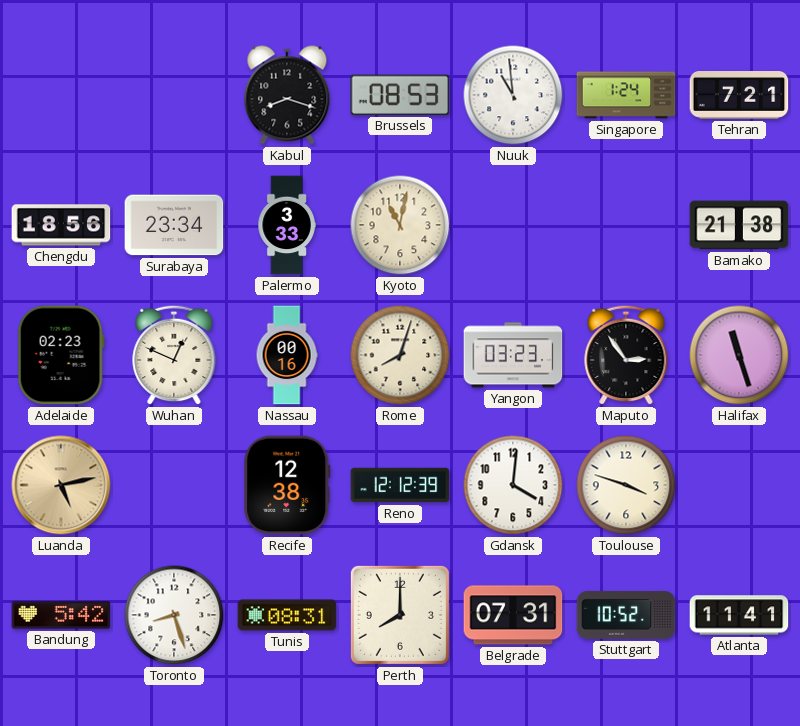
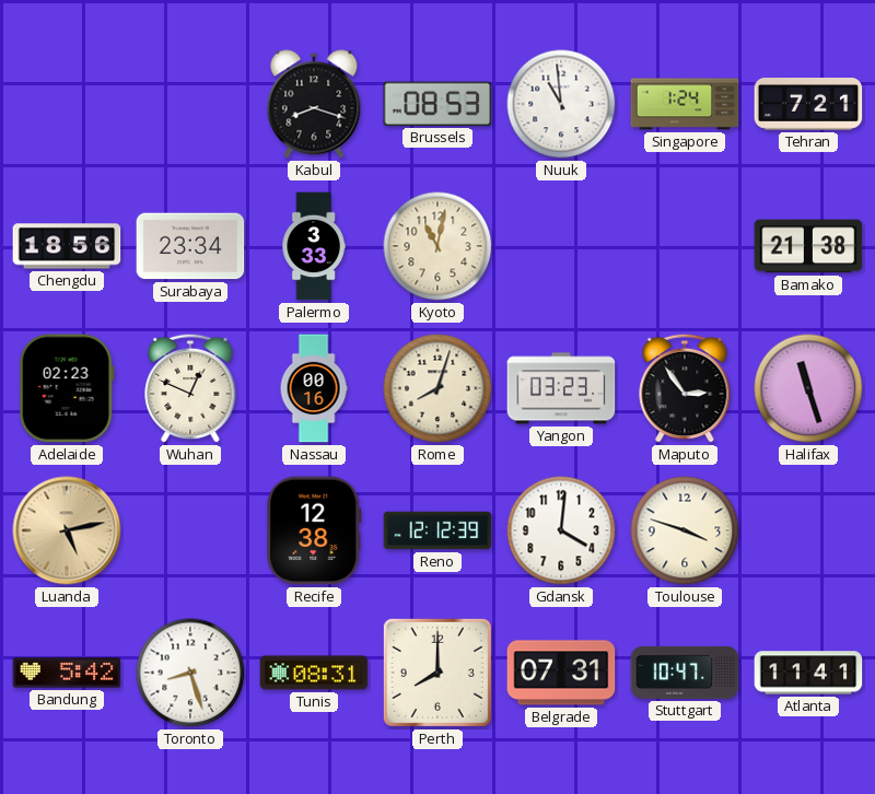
Stuttgart: 10:52 -> 10:47 (685, 673)
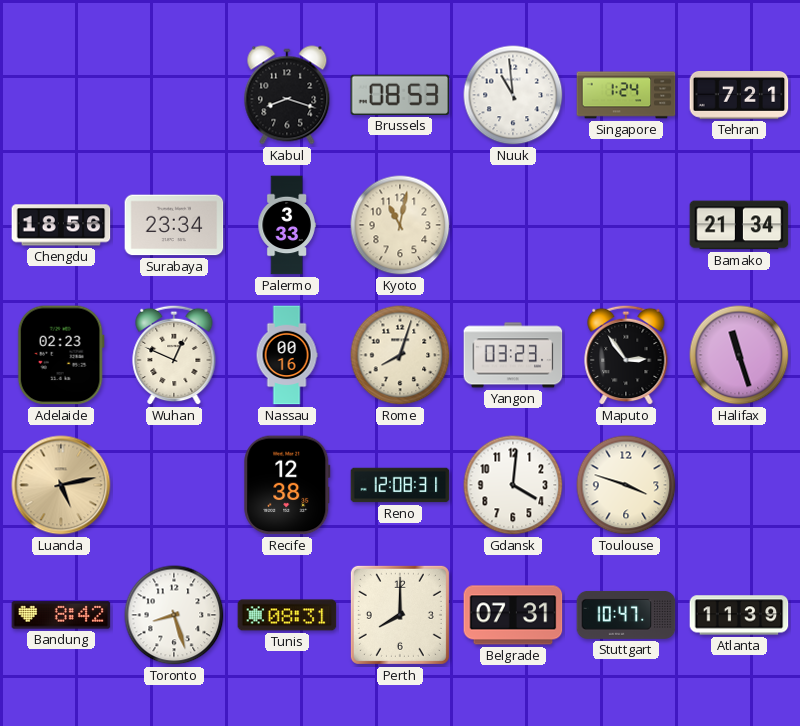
Bamako: 21:38 -> 21:34 (739, 225)
Reno: 12:12 -> 12:08 (400, 485)
Bandung: 5:42 -> 8:42 (61, 615)
Atlanta: 11:41 -> 11:39 (739, 615)
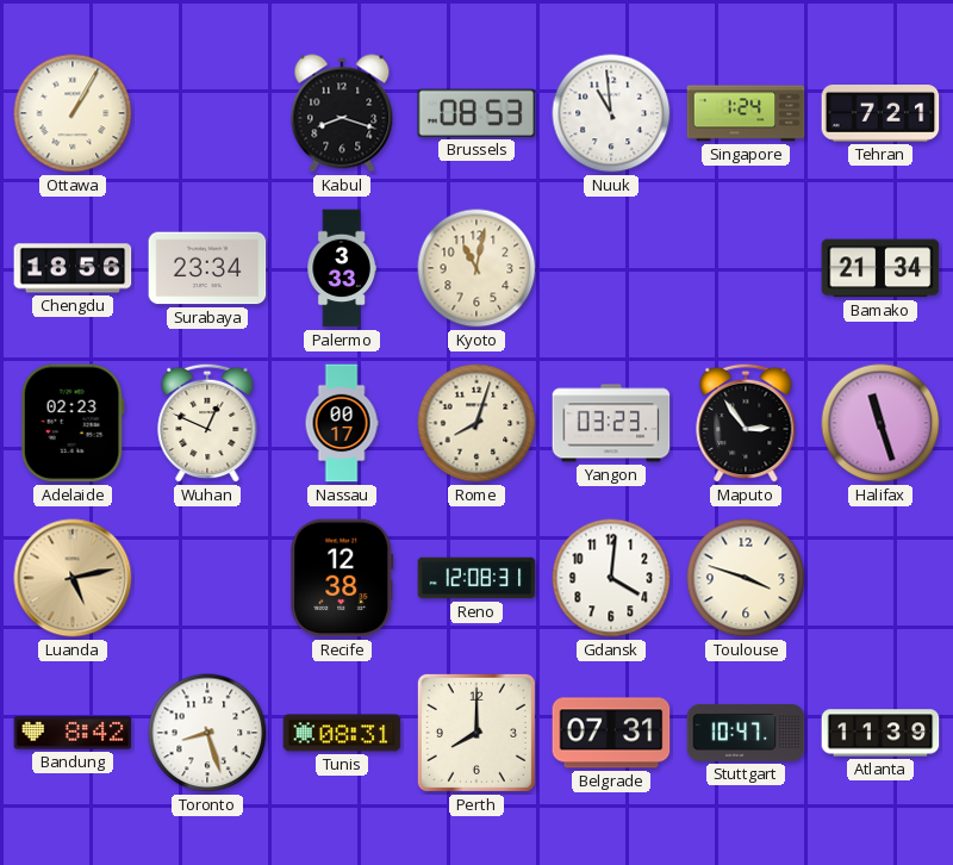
Ottawa: none -> 1:05 (73, 113)
Nassau: 00:16 -> 00:17 (342, 423)
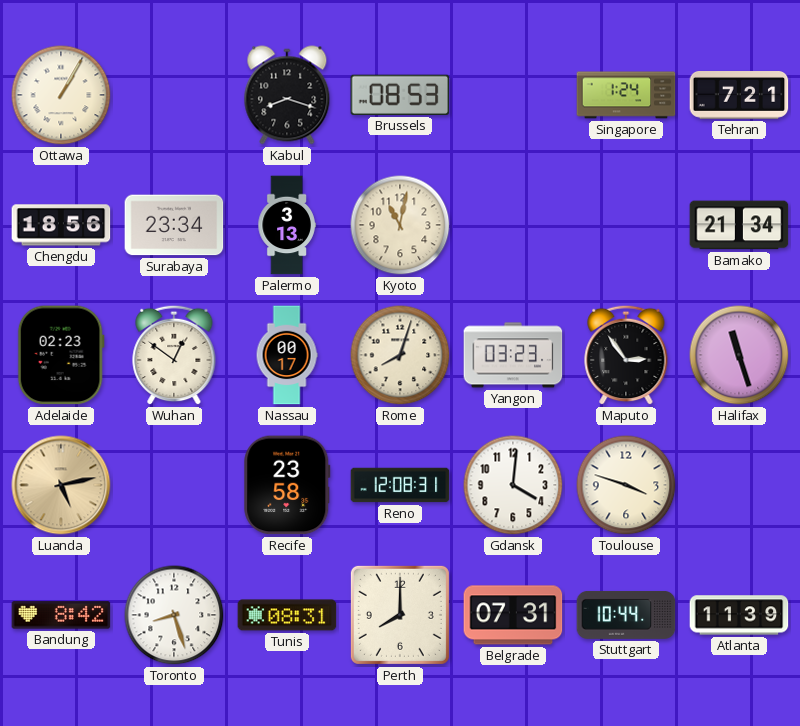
Nuuk: 10:59 -> none (611, 113)
Palermo: 3:33 -> 3:13 (287, 225)
Wuhan: 12:49 -> 12:51 (174, 355)
Recife: 12:38 -> 23:58 (287, 485)
Stuttgart: 10:47 -> 10:44 (626, 615)
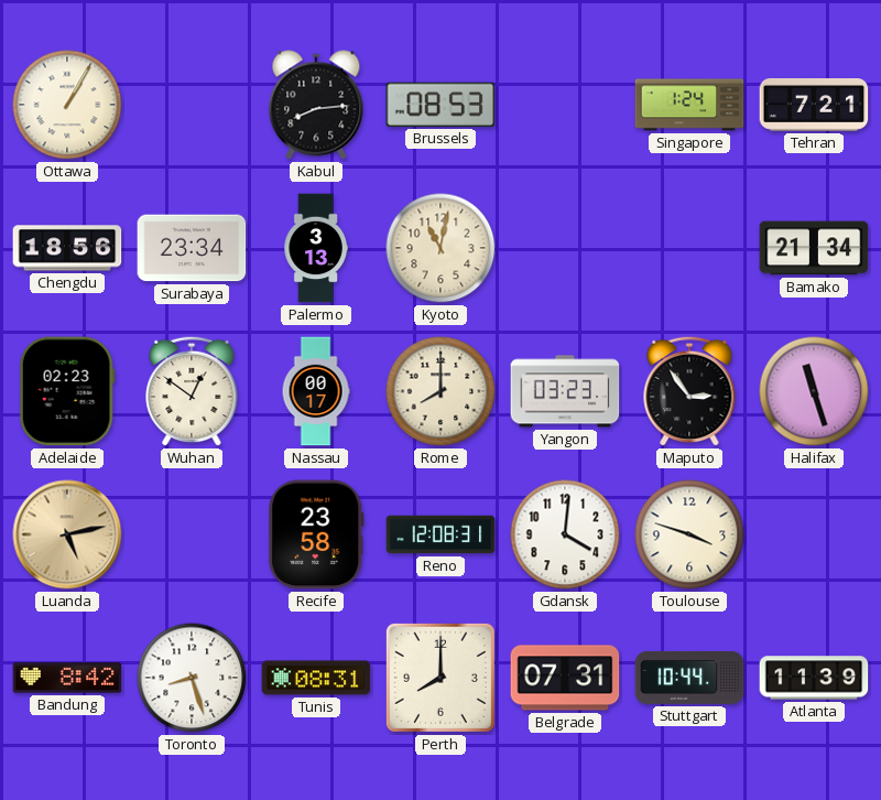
Kabul: 8:18 -> 8:14 (316, 105)
Rome: 8:03 -> 8:00 (440, 391)
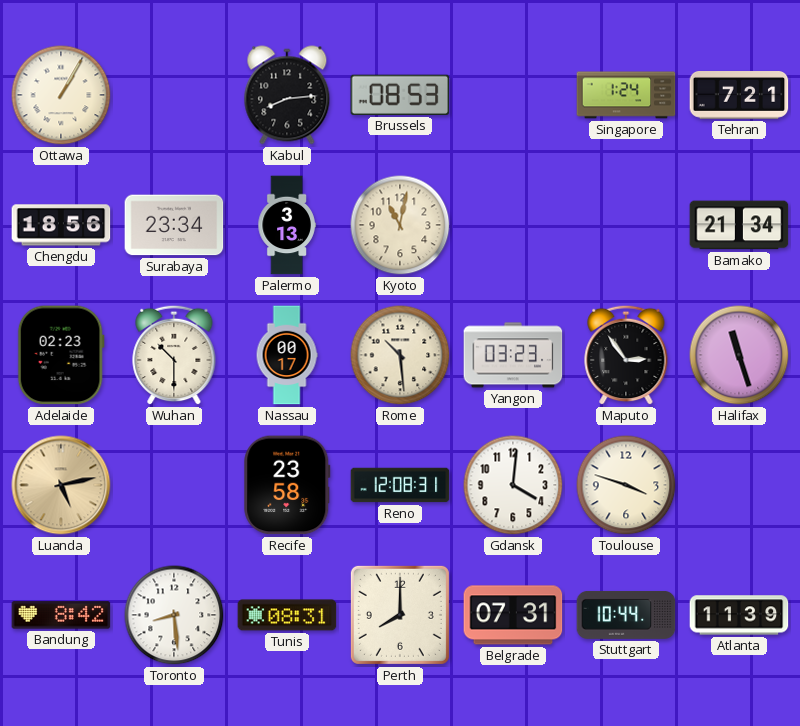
Wuhan: 12:51 -> 10:30 (174, 355)
Rome: 8:00 -> 10:29 (400, 355)
Toronto: 8:27 -> 8:29 (174, 615)
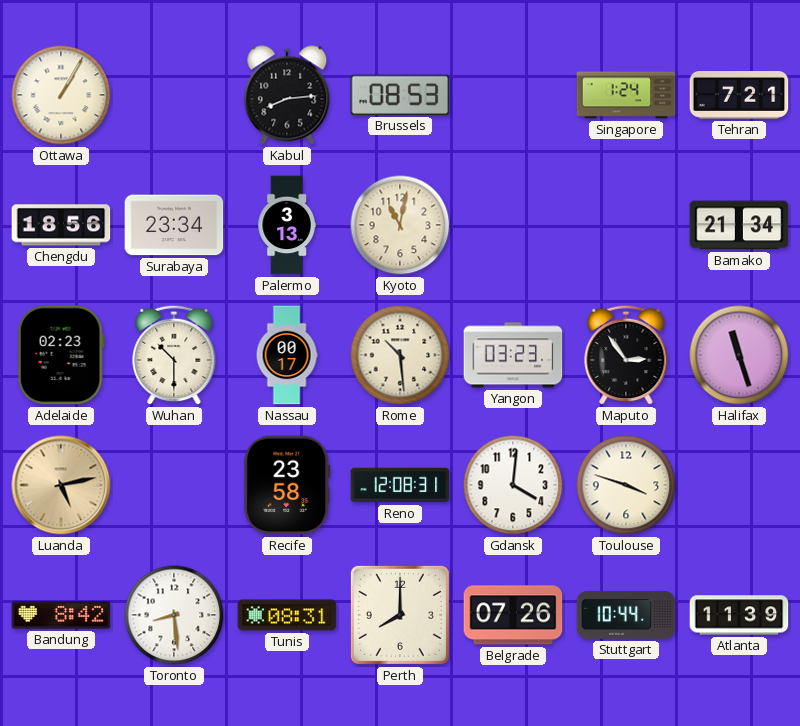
Belgrade: 07:31 -> 07:26 (513, 615)
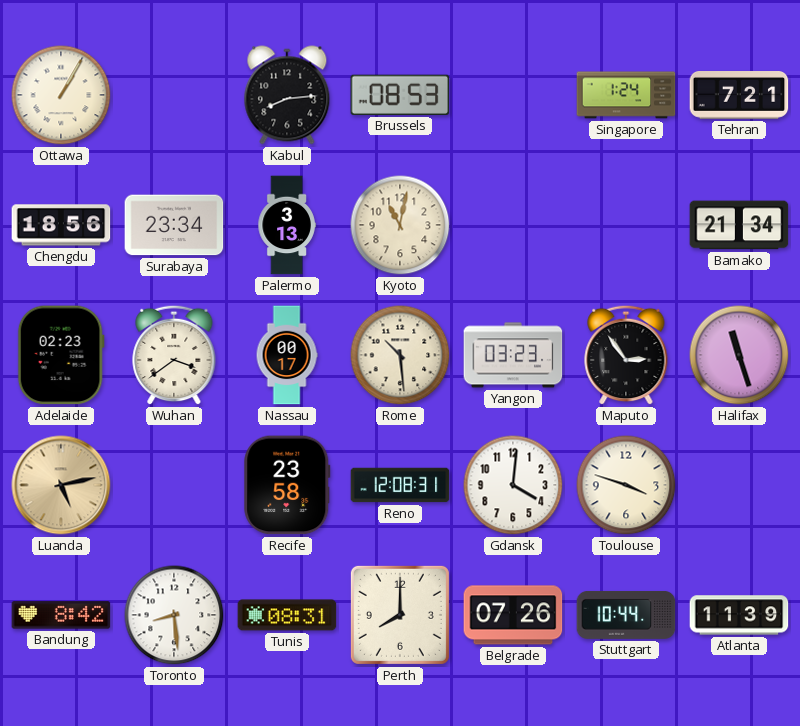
Wuhan: 10:30 -> 3:39 (174, 355)
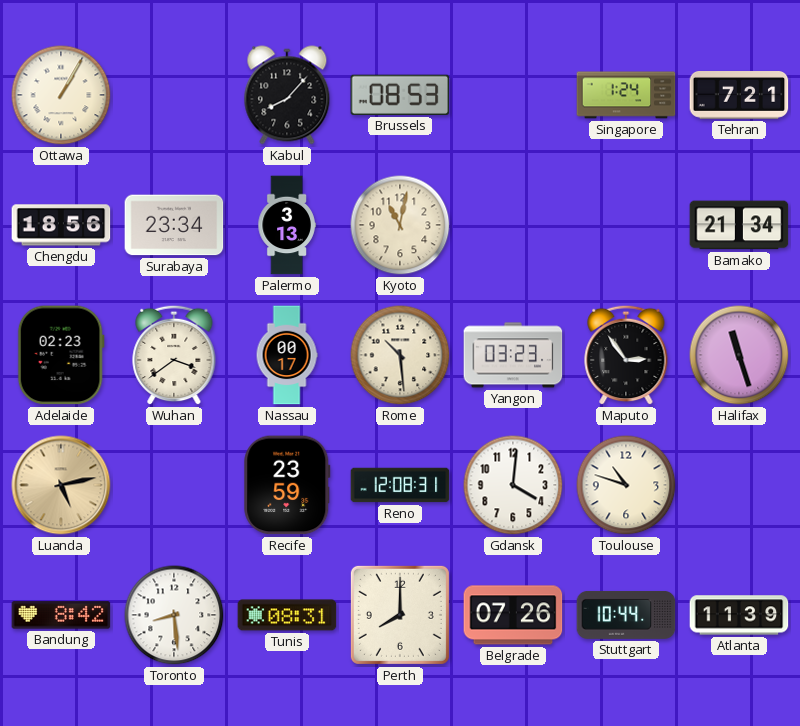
Kabul: 8:14 -> 8:07 (287, 95)
Recife: 23:58 -> 23:59 (287, 485)
Toulouse: 3:48 -> 10:48 (626, 485)
